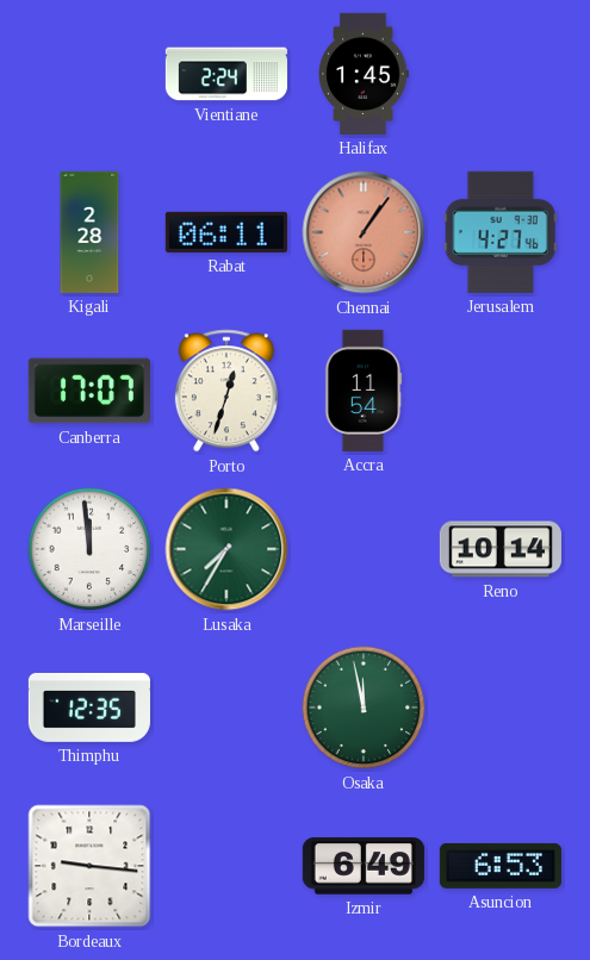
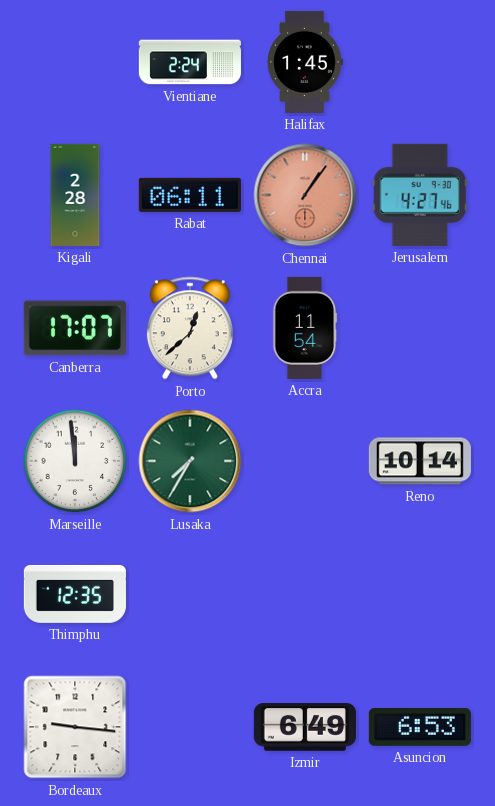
Porto: 12:33 -> 12:38 (190, 328)
Osaka: 11:58 -> none (364, 707)
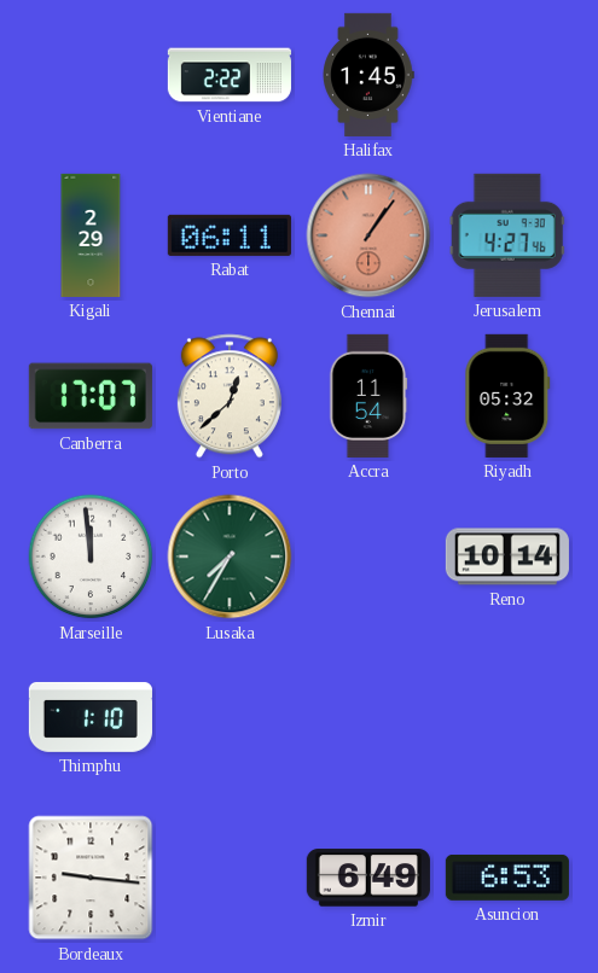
Vientiane: 2:24 -> 2:22 (230, 75)
Kigali: 2:28 -> 2:29 (91, 235)
Riyadh: none -> 05:32 (507, 396)
Thimphu: 12:35 -> 1:10 (91, 717)
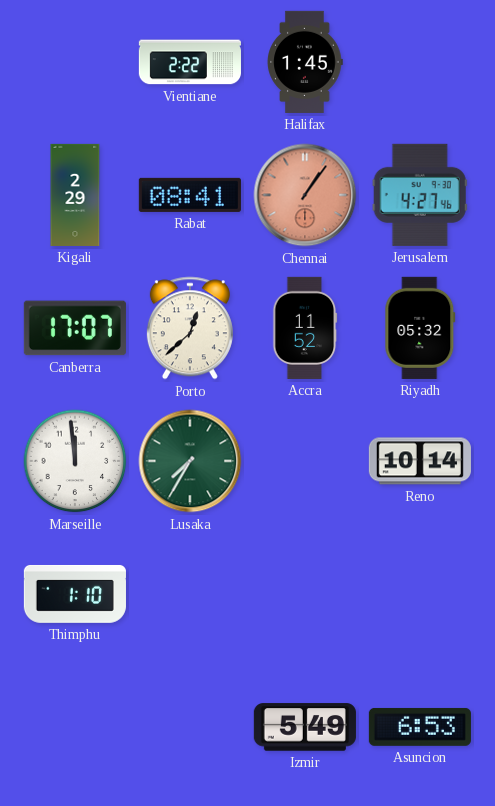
Rabat: 06:11 -> 08:41 (190, 195)
Accra: 11:54 -> 11:52 (305, 328)
Bordeaux: 9:16 -> none (91, 878)
Izmir: 6:49 -> 5:49 (305, 727)
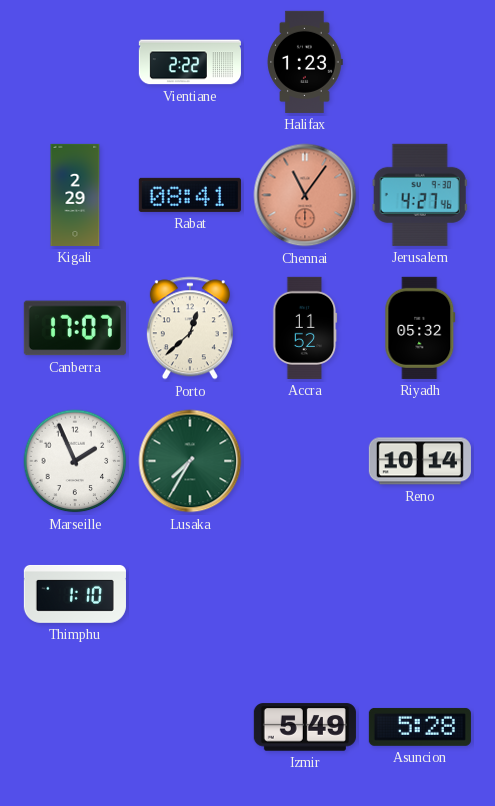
Halifax: 1:45 -> 1:23 (305, 62)
Chennai: 1:06 -> 11:06 (305, 195)
Marseille: 11:59 -> 1:56 (75, 461)
Asuncion: 6:53 -> 5:28 (420, 727)
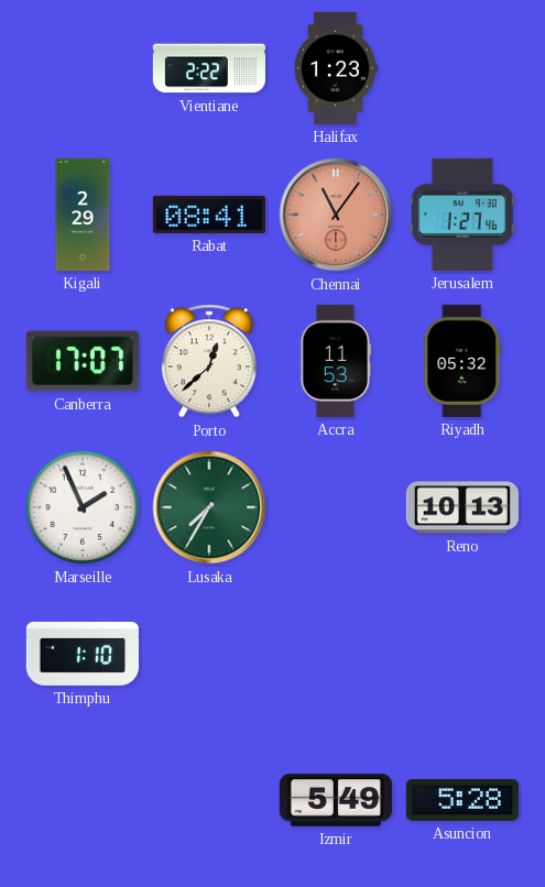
Jerusalem: 4:27 -> 1:27 (462, 215)
Accra: 11:52 -> 11:53 (336, 361)
Reno: 10:14 -> 10:13 (462, 507)
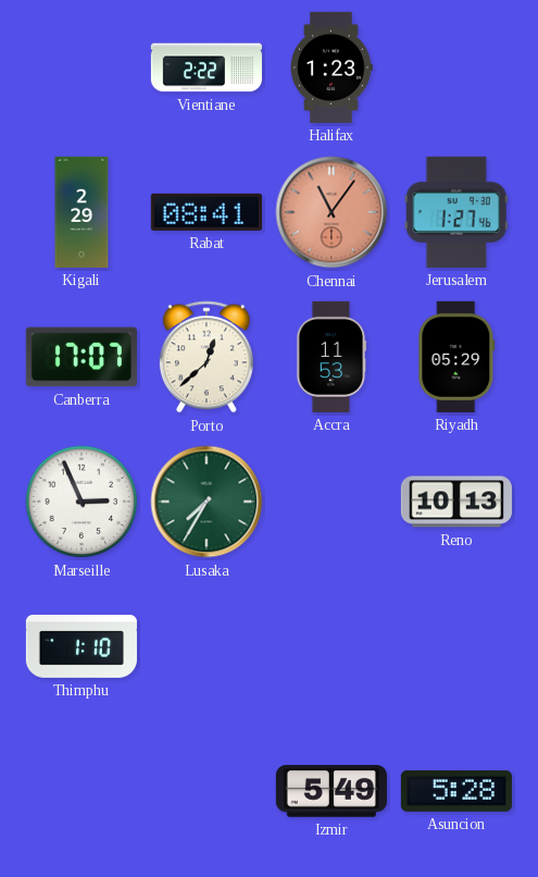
Riyadh: 05:32 -> 05:29 (456, 357)
Marseille: 1:56 -> 2:56 (82, 502)
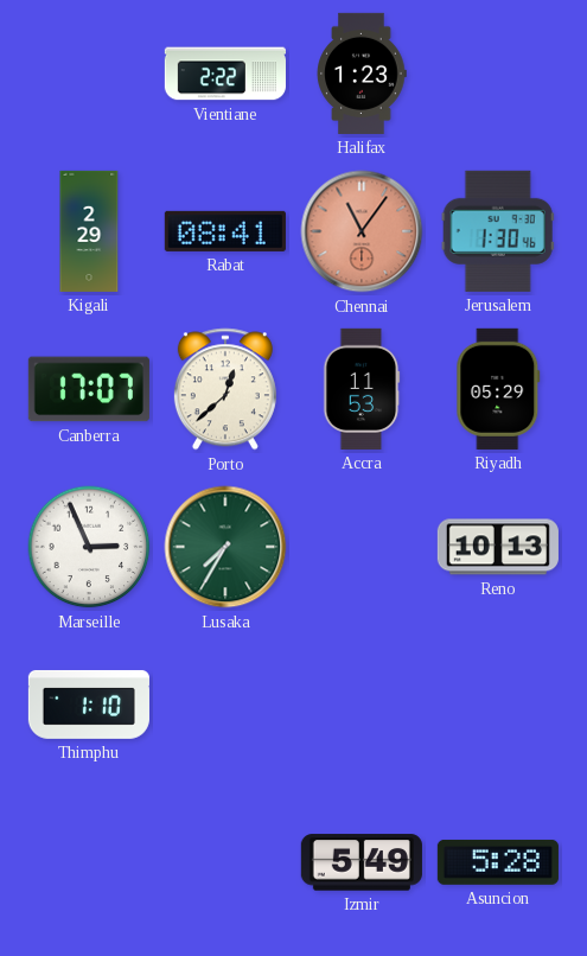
Jerusalem: 1:27 -> 1:30 (498, 231)
